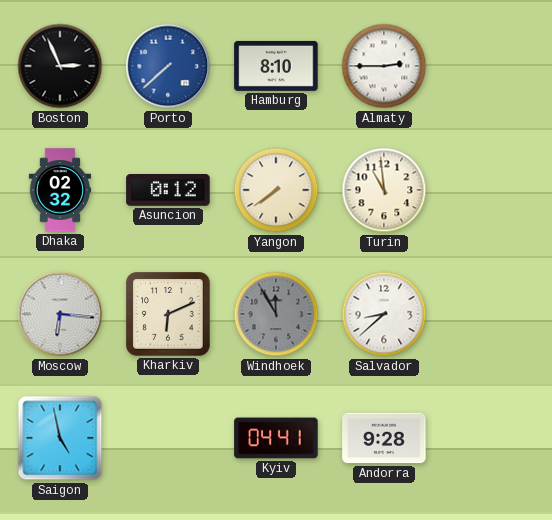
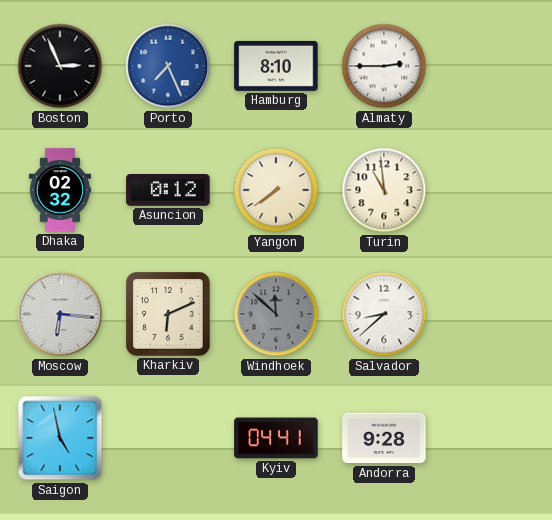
Porto: 7:38 -> 7:26 (168, 66)
Windhoek: 11:55 -> 11:52 (276, 314)
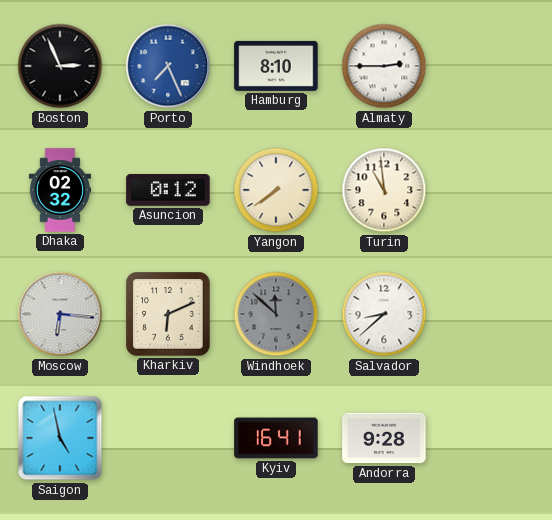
Kyiv: 04:41 -> 16:41 (276, 438)
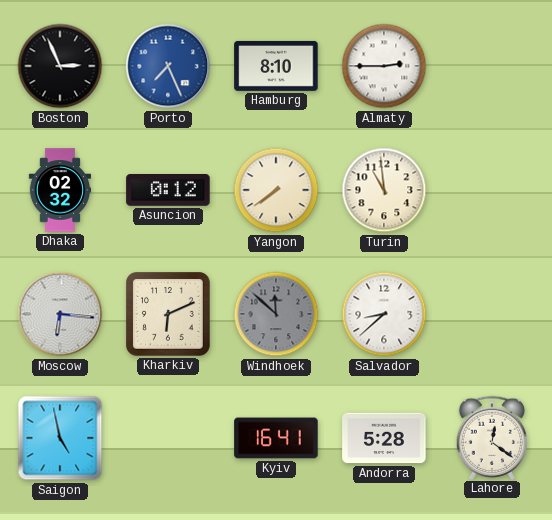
Andorra: 9:28 -> 5:28 (384, 438)
Lahore: none -> 12:21 (492, 437)
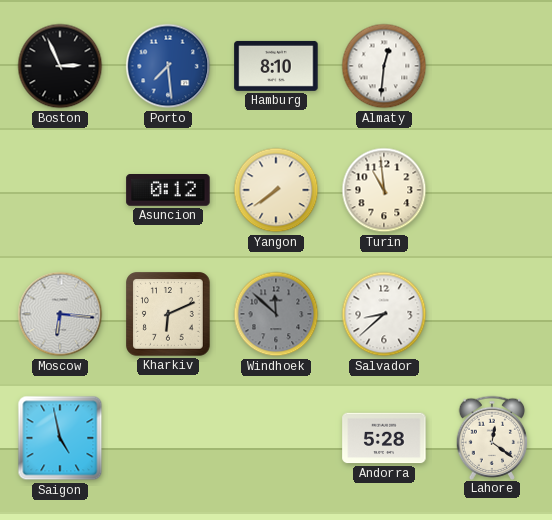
Porto: 7:26 -> 7:29 (168, 66)
Almaty: 2:45 -> 12:31 (384, 66)
Dhaka: 02:32 -> none (60, 190)
Kyiv: 16:41 -> none (276, 438)
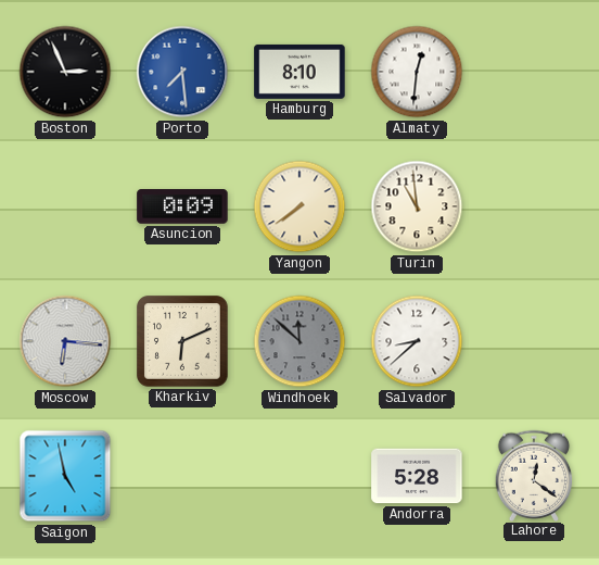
Asuncion: 0:12 -> 0:09 (182, 208)
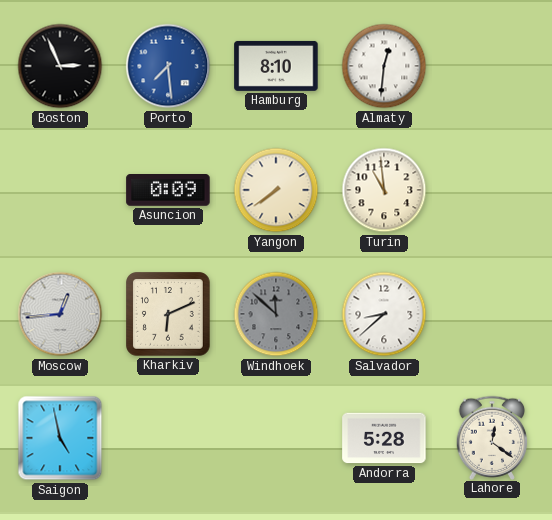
Moscow: 6:16 -> 12:44 (60, 314)
